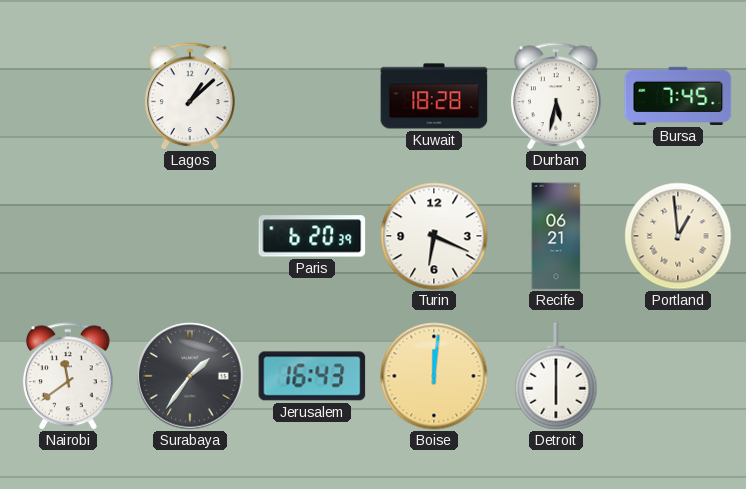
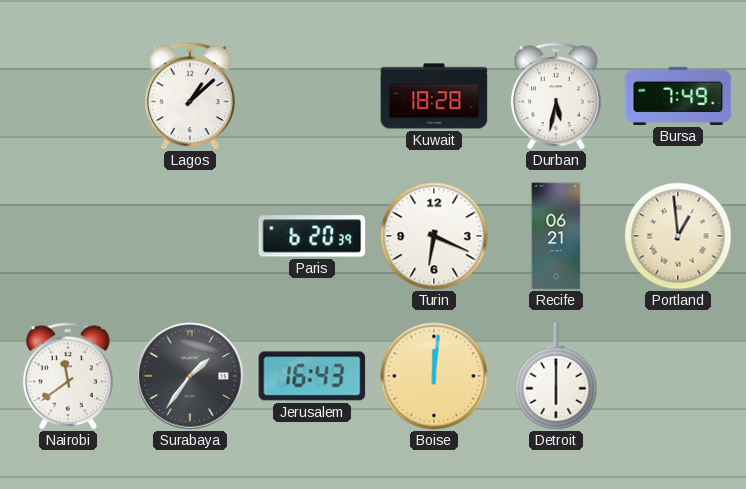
Bursa: 7:45 -> 7:49 (678, 96)
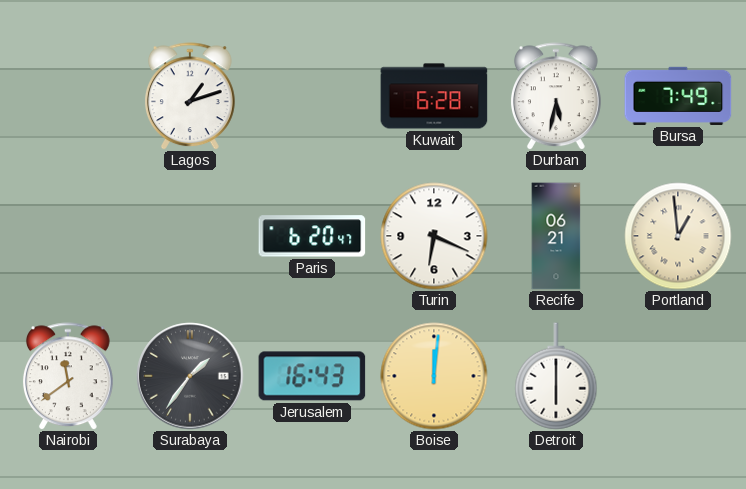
Lagos: 1:08 -> 1:12 (190, 96)
Kuwait: 18:28 -> 6:28 (434, 96)
Paris: 6:20:39 -> 6:20:47 (312, 236)
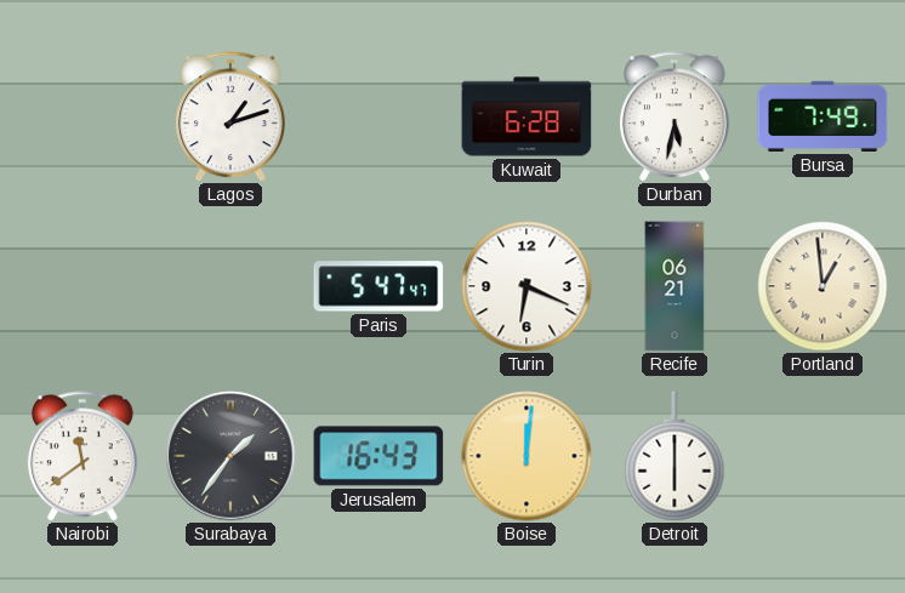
Paris: 6:20 -> 5:47 (378, 286)
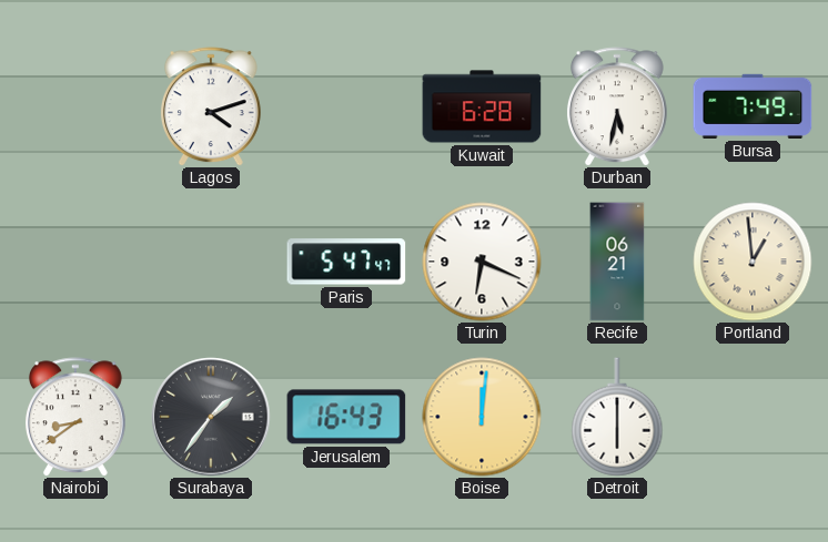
Lagos: 1:12 -> 4:12 (211, 106)
Nairobi: 11:39 -> 8:39 (75, 417)
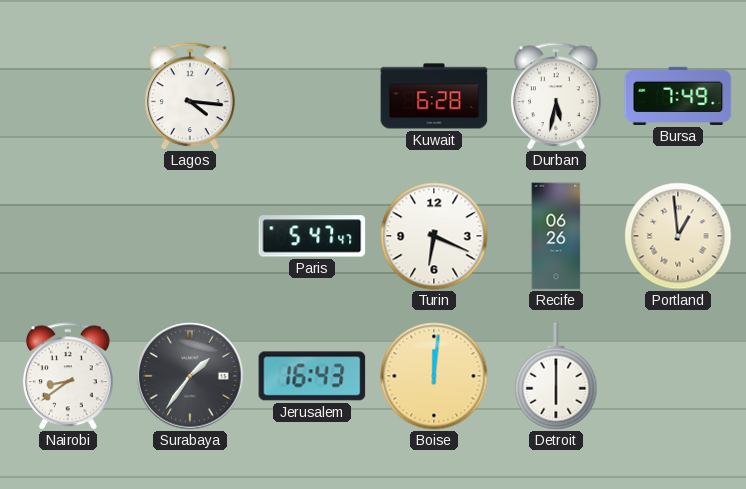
Lagos: 4:12 -> 4:16 (190, 96)
Recife: 06:21 -> 06:26 (556, 236)
